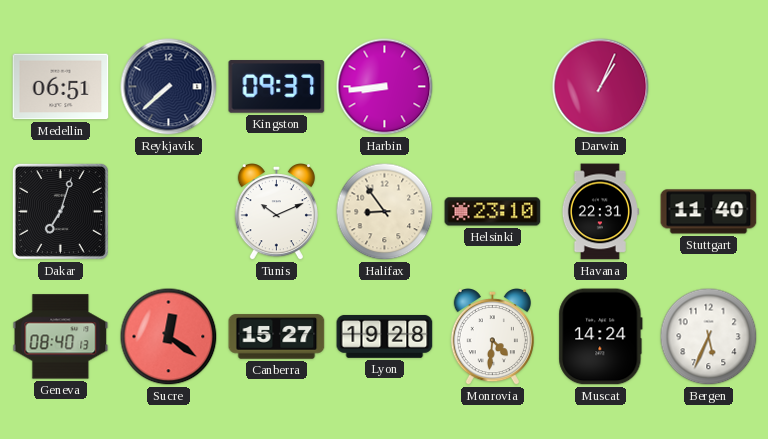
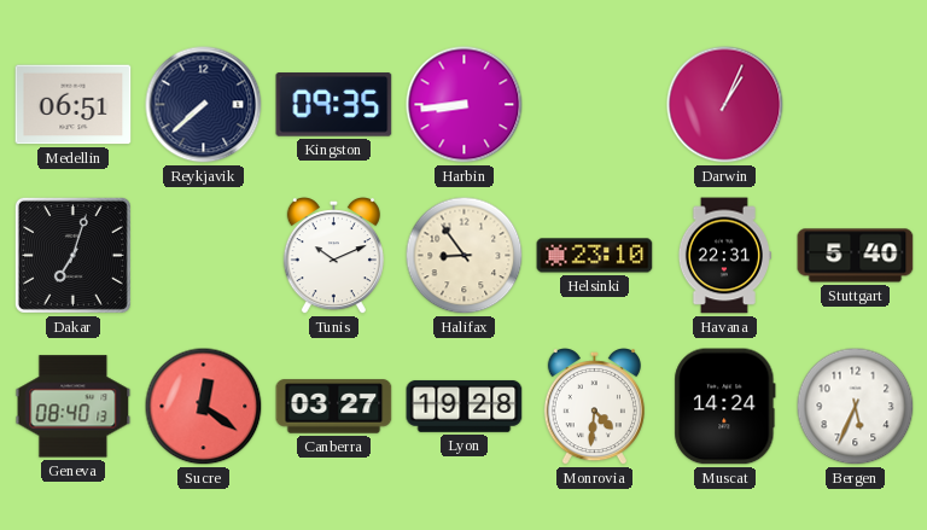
Kingston: 09:37 -> 09:35 (334, 105)
Stuttgart: 11:40 -> 5:40 (856, 256)
Canberra: 15:27 -> 03:27 (334, 407)
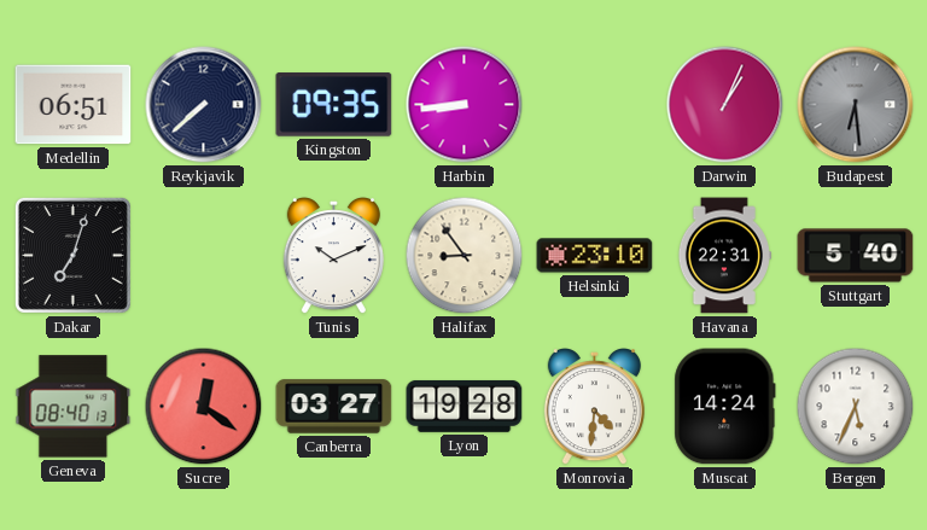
Budapest: none -> 6:29 (856, 105)
